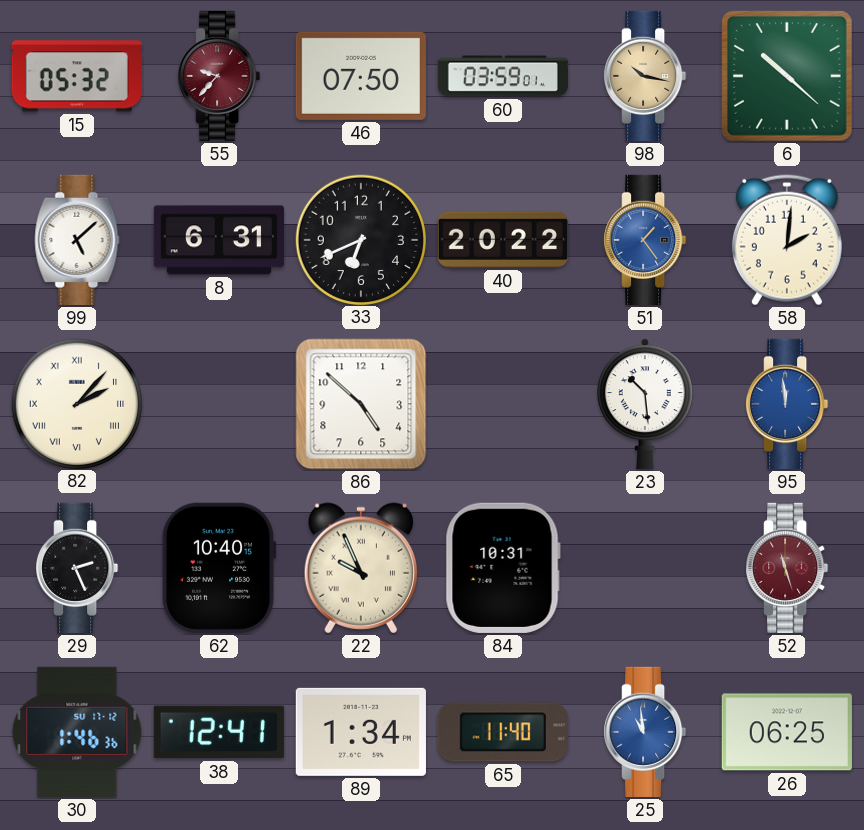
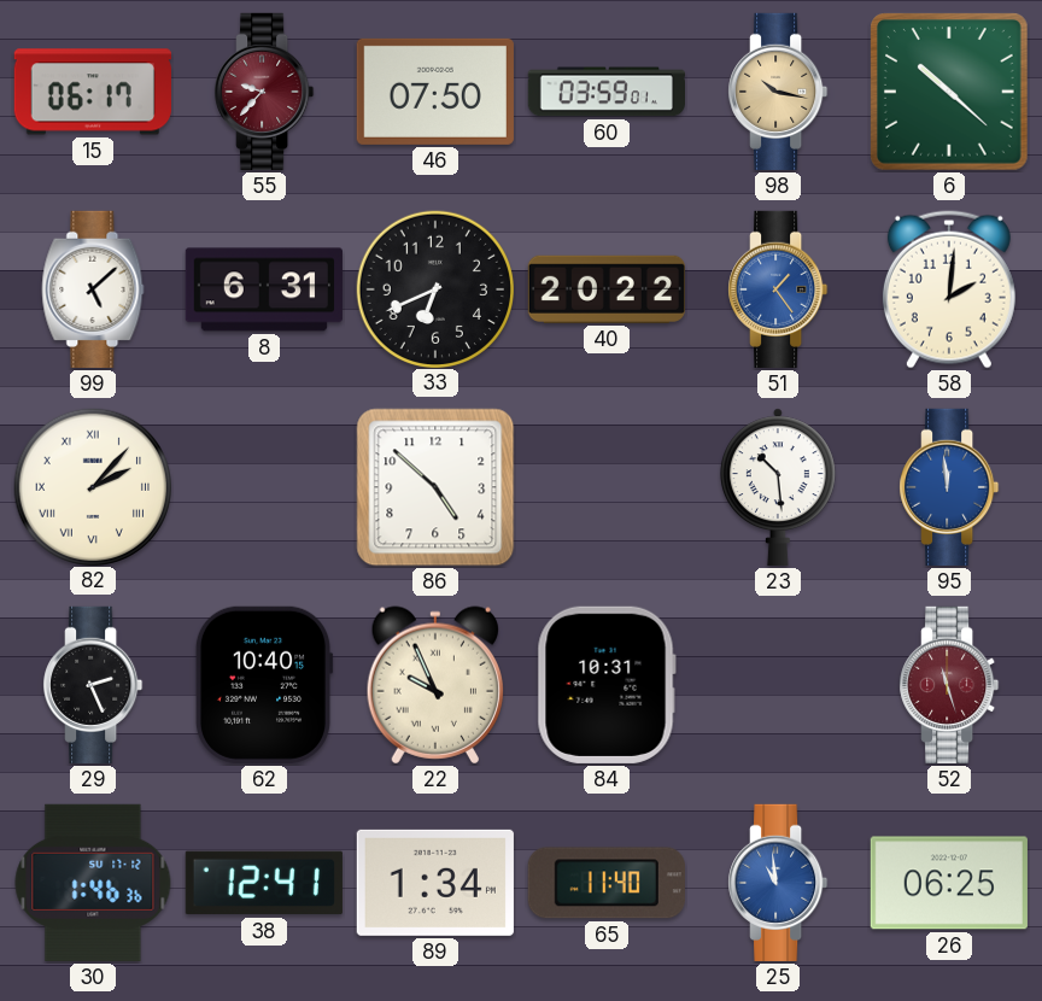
15: 05:32 -> 06:17 (93, 92)
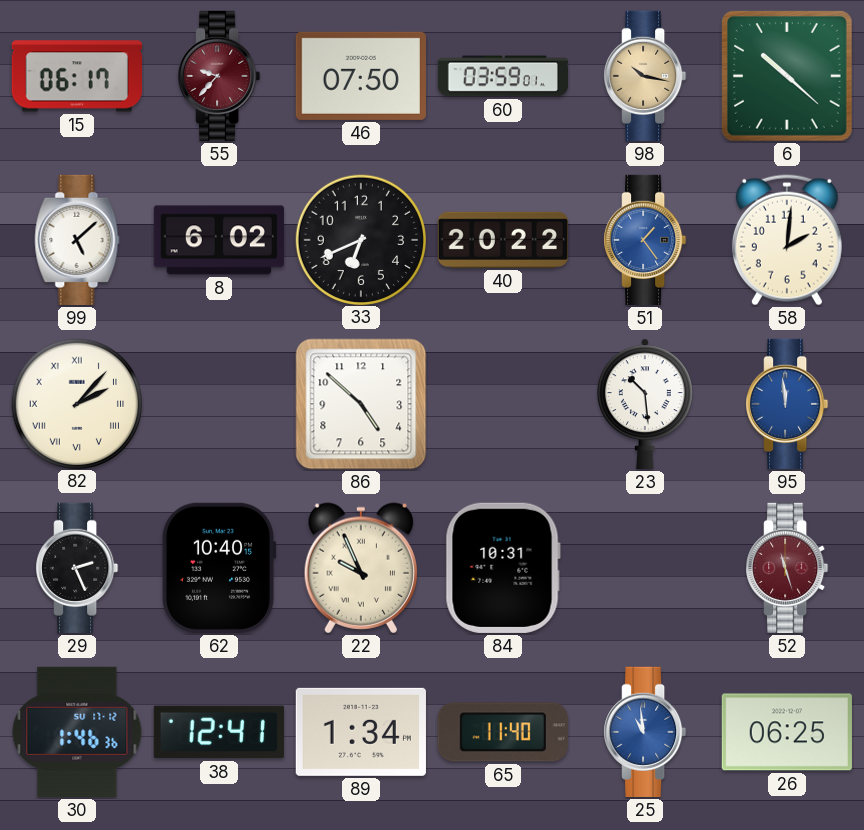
8: 6:31 -> 6:02 (219, 240)
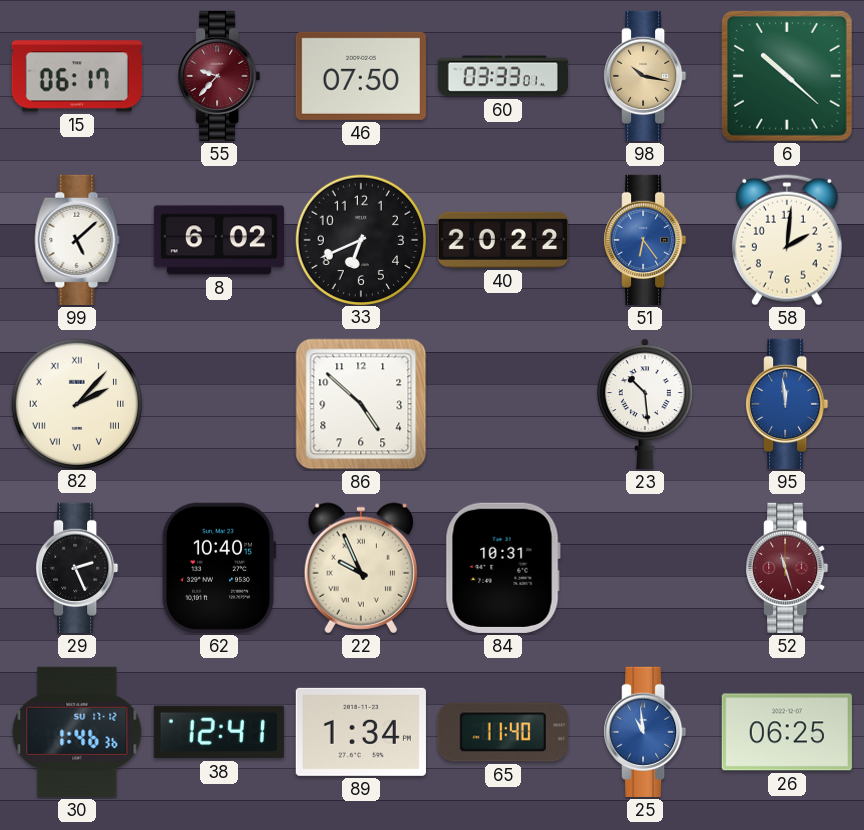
60: 03:59 -> 03:33 (502, 76)
51: 1:24 -> 6:24 (645, 240)
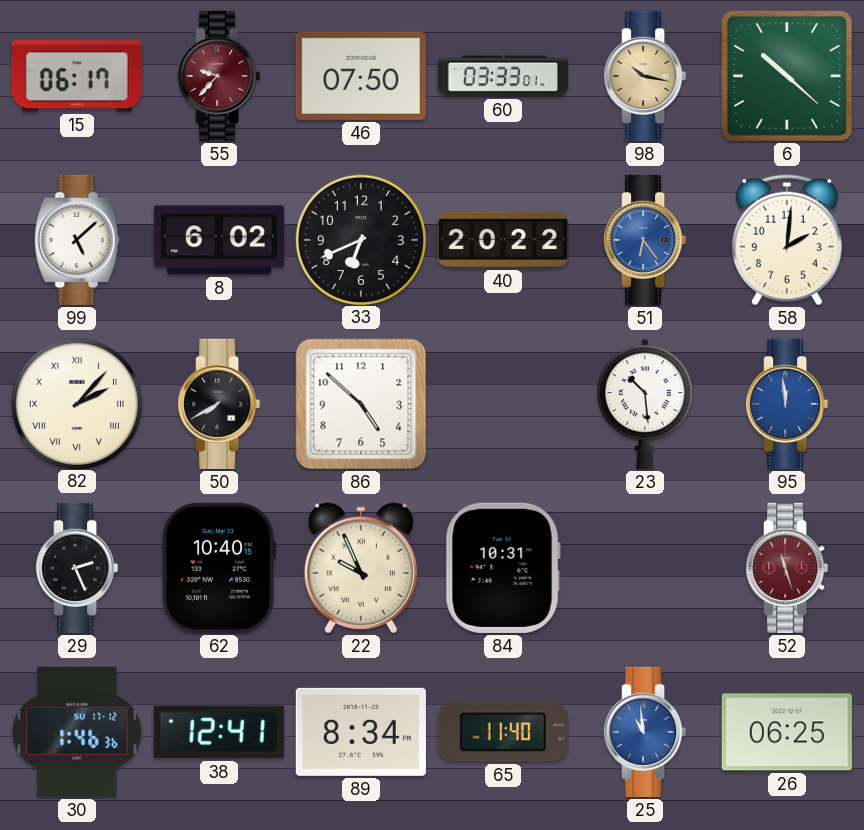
50: none -> 7:40 (219, 404)
89: 1:34 -> 8:34 (361, 732)
